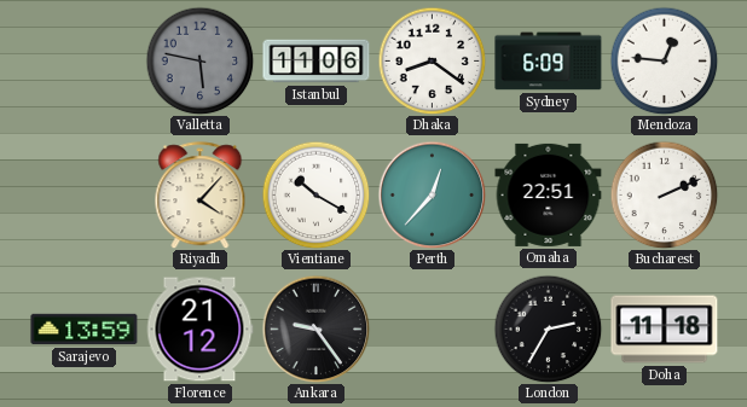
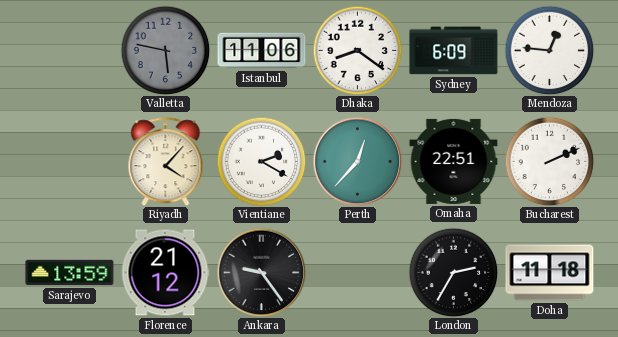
Vientiane: 10:20 -> 2:20 (261, 161)
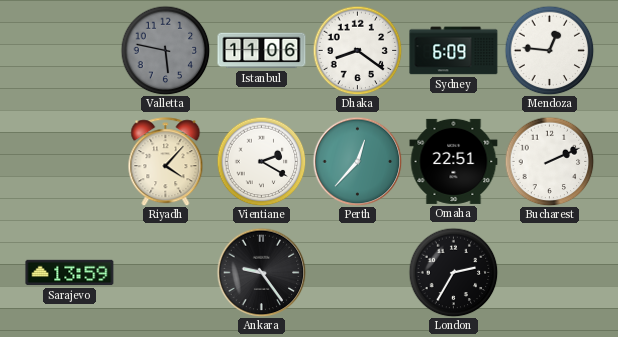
Florence: 21:12 -> none (165, 273)
Doha: 11:18 -> none (550, 273)
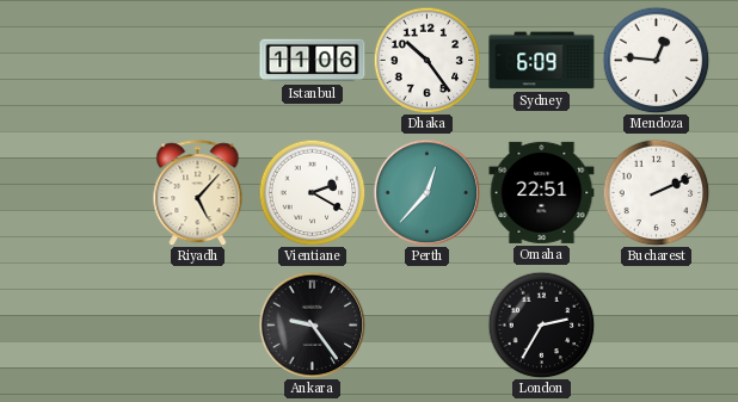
Valletta: 5:47 -> none (165, 50)
Dhaka: 8:21 -> 10:24 (426, 60)
Riyadh: 4:07 -> 5:07 (198, 193)
Sarajevo: 13:59 -> none (70, 273)
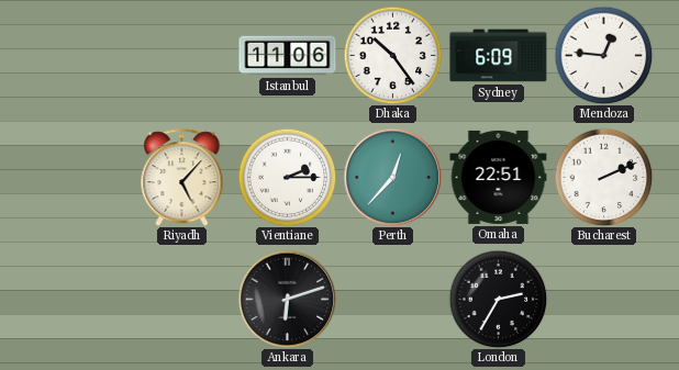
Vientiane: 2:20 -> 2:15 (287, 177)
Ankara: 9:24 -> 6:12 (287, 299)
